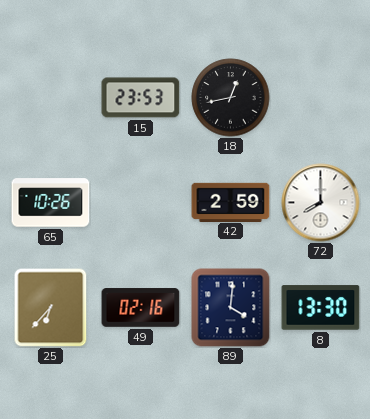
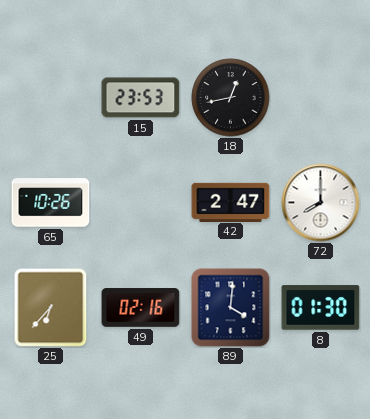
42: 2:59 -> 2:47 (231, 202)
8: 13:30 -> 01:30 (321, 308)
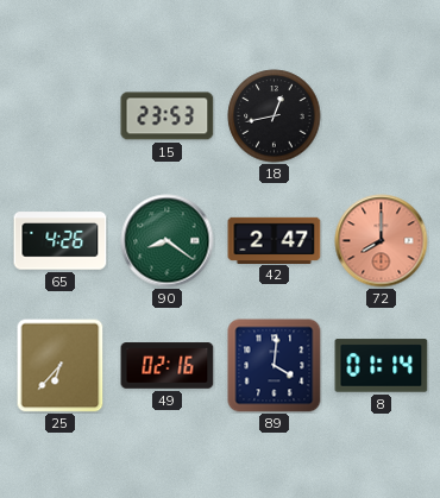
65: 10:26 -> 4:26 (61, 241)
90: none -> 8:21 (168, 241)
72 dial: white -> salmon (382, 241)
8: 01:30 -> 01:14 (382, 366)
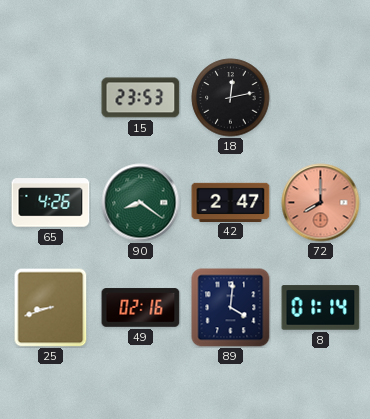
18: 12:43 -> 12:13 (231, 98)
25: 6:37 -> 8:42 (51, 308)
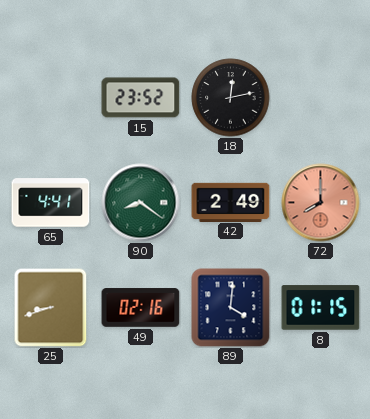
15: 23:53 -> 23:52 (141, 98)
65: 4:26 -> 4:41 (51, 203)
42: 2:47 -> 2:49 (231, 202)
8: 01:14 -> 01:15 (321, 308)
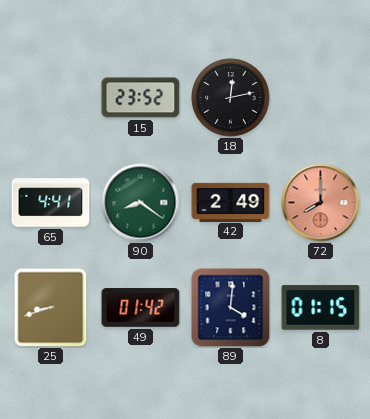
49: 02:16 -> 01:42 (141, 308)
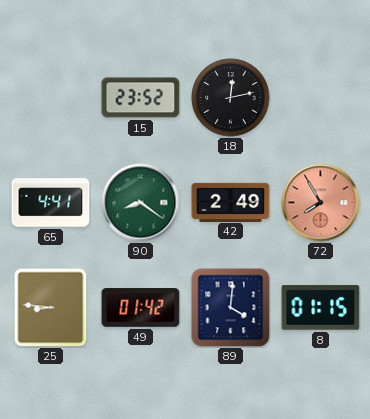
72: 8:00 -> 7:55 (321, 203)
25: 8:42 -> 8:46 (51, 308)
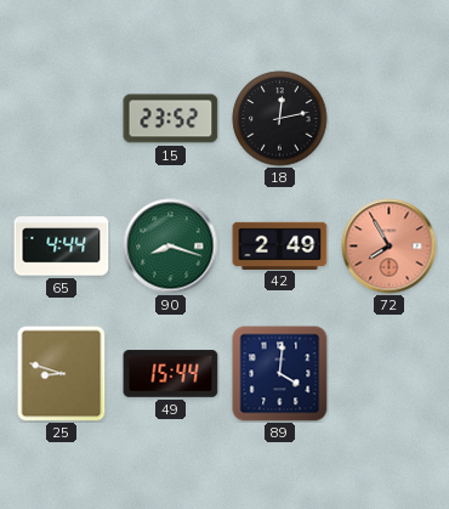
65: 4:41 -> 4:44 (62, 247)
90: 8:21 -> 8:18 (171, 247)
25: 8:46 -> 8:48 (62, 374)
49: 01:42 -> 15:44 (171, 374)
8: 01:15 -> none (321, 308)
